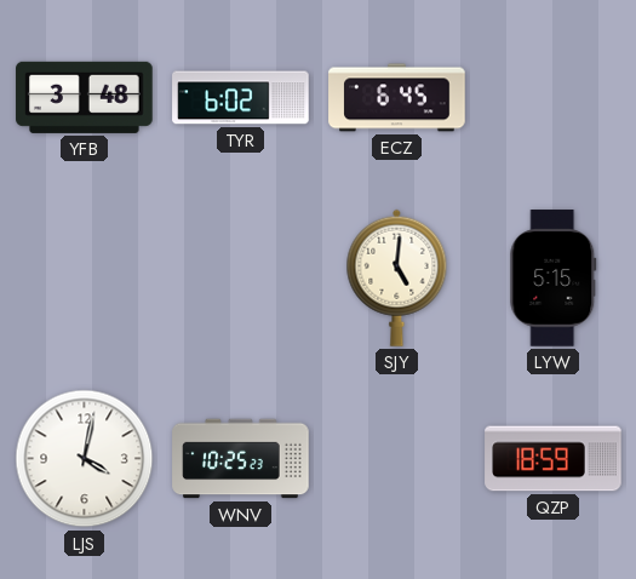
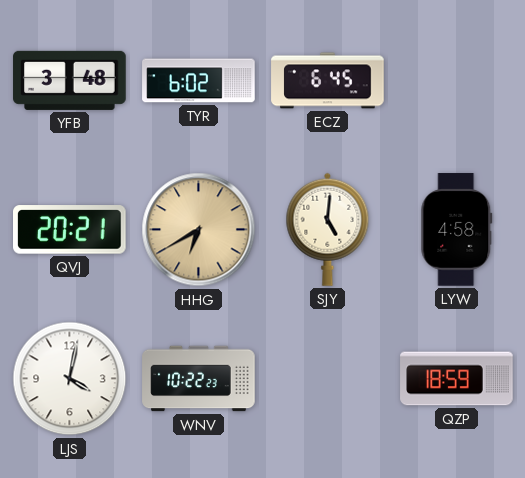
QVJ: none -> 20:21 (70, 230)
HHG: none -> 6:40 (199, 230)
LYW: 5:15 -> 4:58 (457, 230)
WNV: 10:25 -> 10:22 (199, 379)
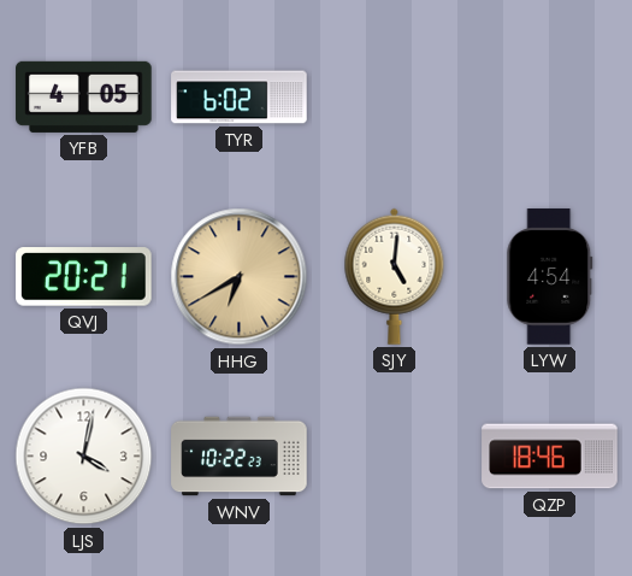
YFB: 3:48 -> 4:05 (84, 96)
ECZ: 6:45 -> none (328, 81)
LYW: 4:58 -> 4:54 (550, 277)
QZP: 18:59 -> 18:46 (550, 457)
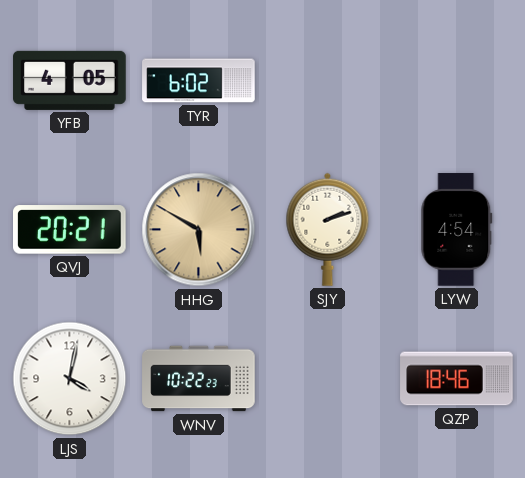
HHG: 6:40 -> 5:50 (199, 230)
SJY: 5:01 -> 2:12 (328, 229)
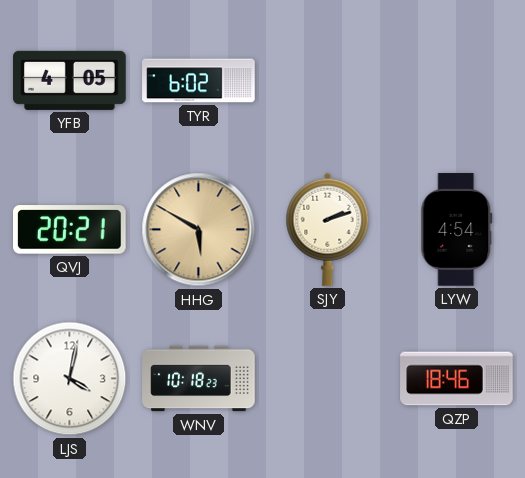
WNV: 10:22 -> 10:18 (199, 379)
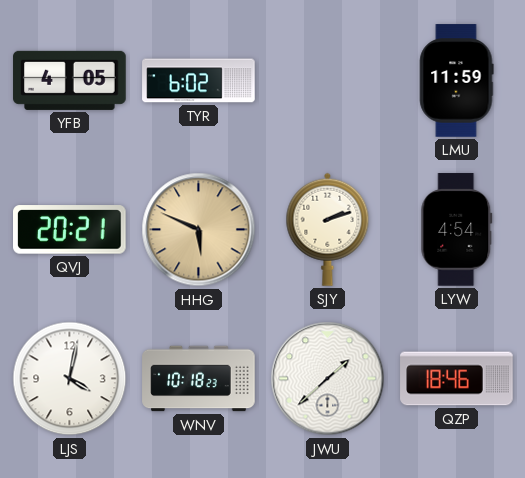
LMU: none -> 11:59 (457, 81)
HHG: 5:50 -> 5:49 (199, 230)
JWU: none -> 1:38 (328, 379)
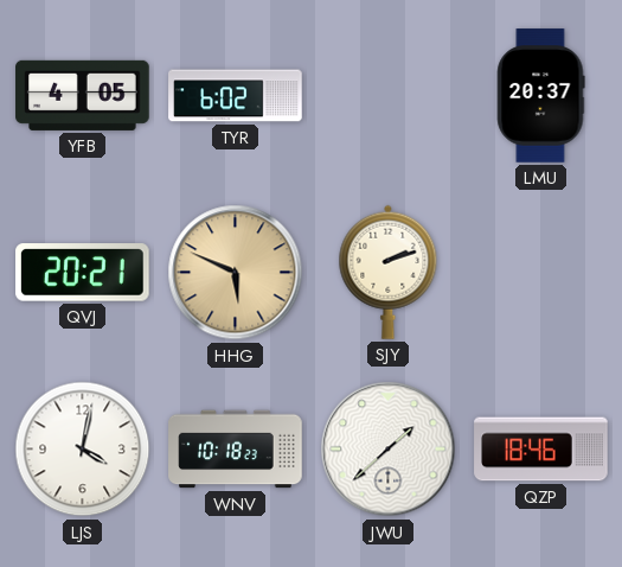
LMU: 11:59 -> 20:37 (541, 96)
LYW: 4:54 -> none (457, 230)
